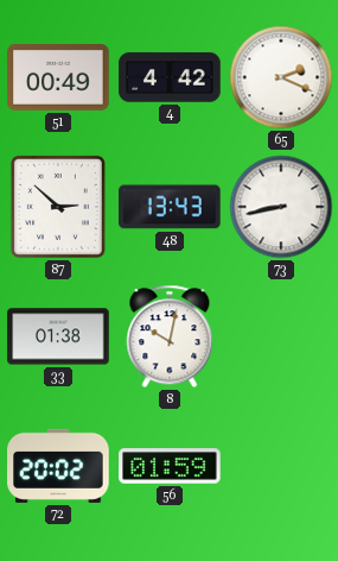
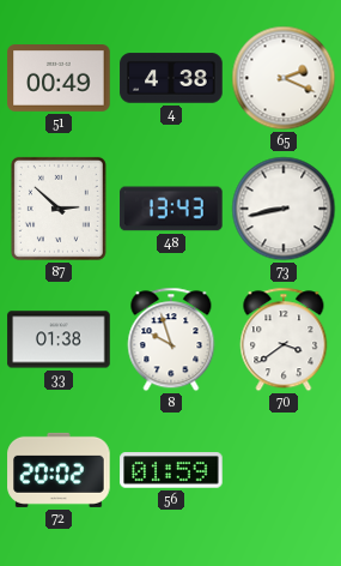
4: 4:42 -> 4:38 (171, 78)
8: 10:02 -> 9:57 (171, 339)
70: none -> 3:39 (284, 339)
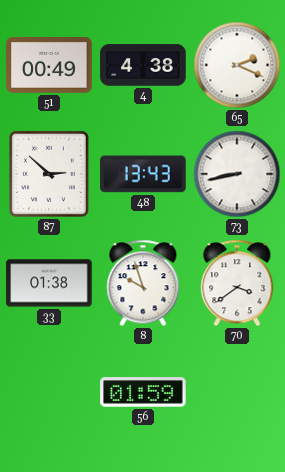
72: 20:02 -> none (59, 470)
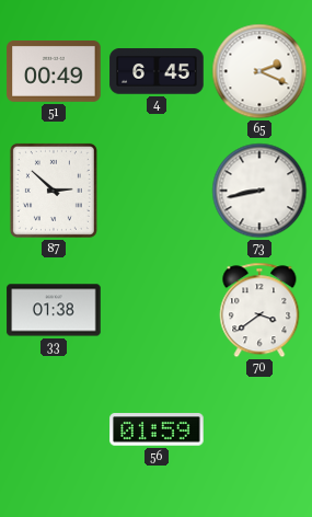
4: 4:38 -> 6:45 (157, 71)
48: 13:43 -> none (143, 174)
8: 9:57 -> none (143, 283)
